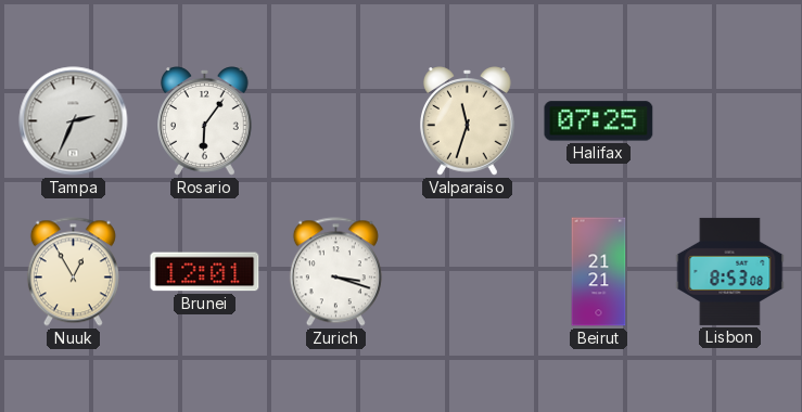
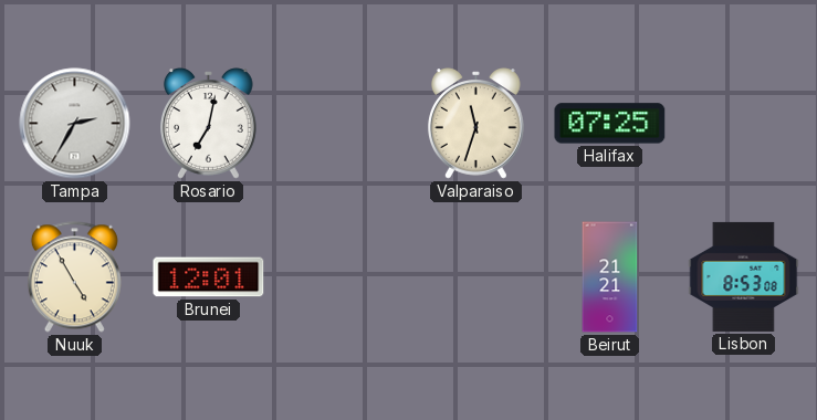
Tampa: 2:34 -> 2:35 (75, 124)
Rosario: 6:06 -> 7:02 (209, 124)
Nuuk: 12:55 -> 4:55 (74, 277)
Zurich: 3:18 -> none (335, 272)
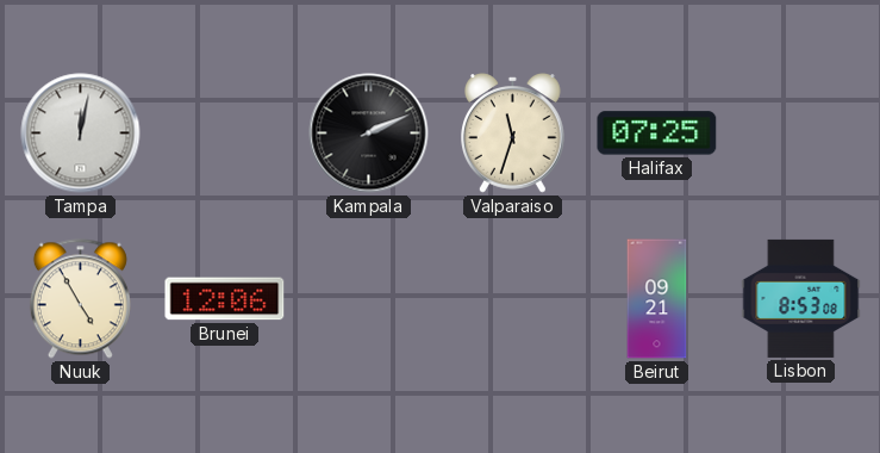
Tampa: 2:35 -> 12:02 (81, 134)
Rosario: 7:02 -> none (209, 124)
Kampala: none -> 2:11 (369, 134)
Brunei: 12:01 -> 12:06 (225, 299)
Beirut: 21:21 -> 09:21 (657, 299)
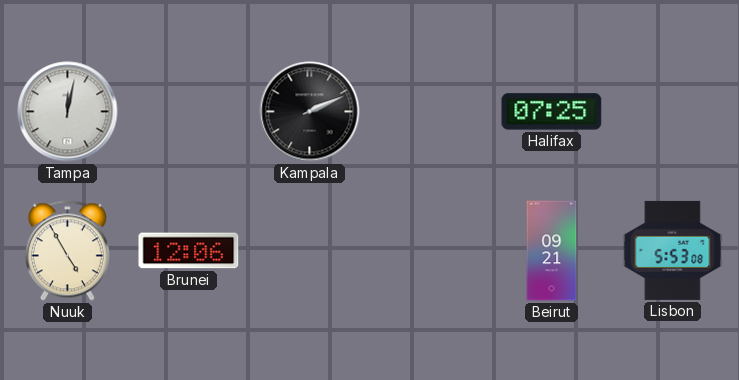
Valparaiso: 11:33 -> none (513, 134)
Lisbon: 8:53 -> 5:53 (673, 250)
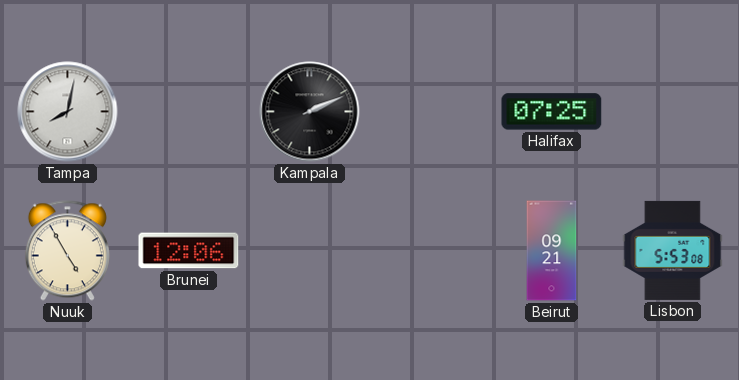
Tampa: 12:02 -> 8:02 (68, 112)
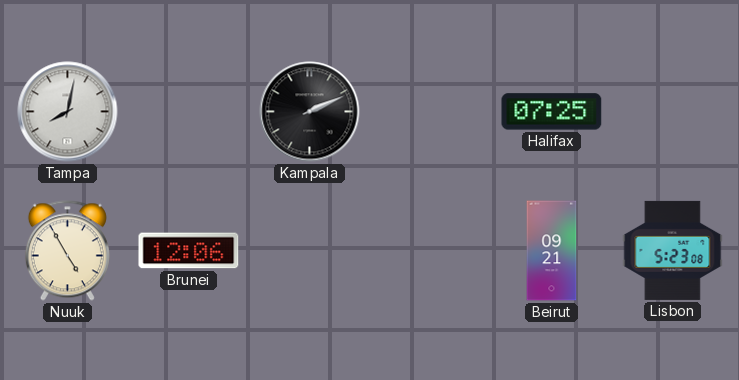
Lisbon: 5:53 -> 5:23 (673, 250)
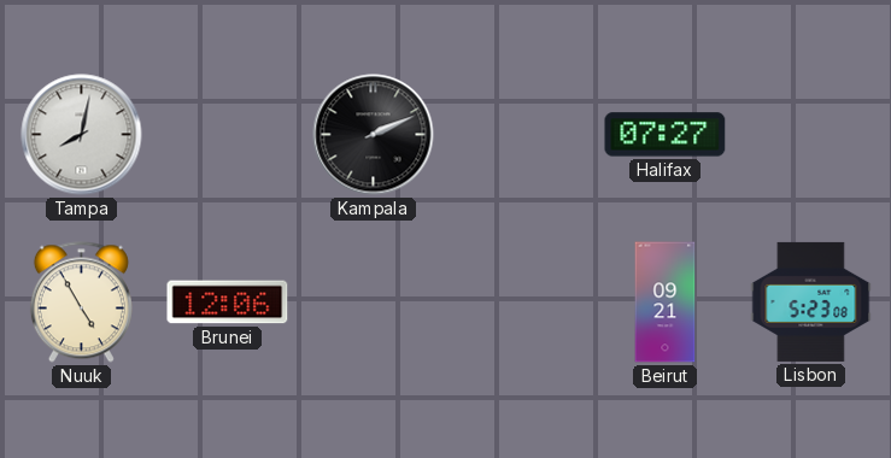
Halifax: 07:25 -> 07:27 (666, 135)
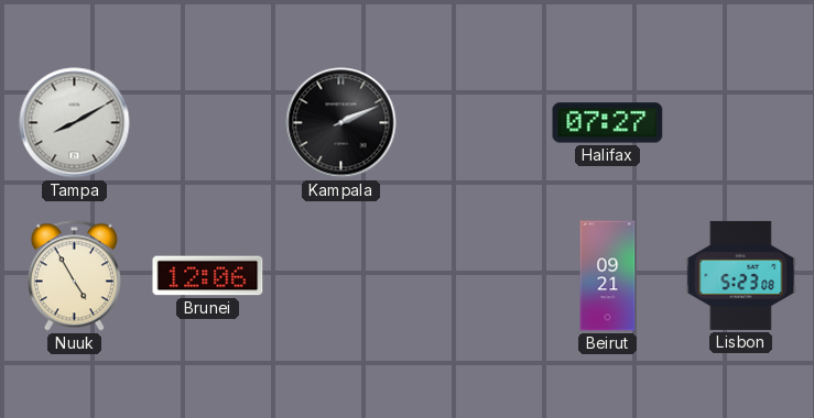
Tampa: 8:02 -> 8:10 (75, 123)
